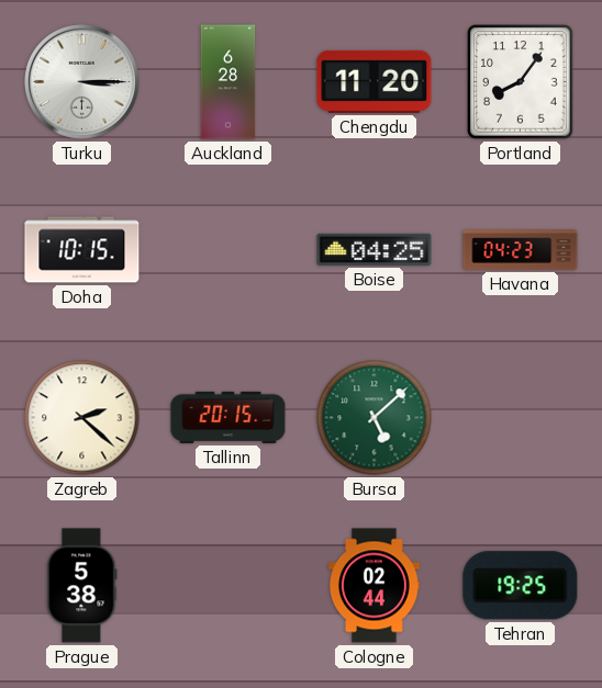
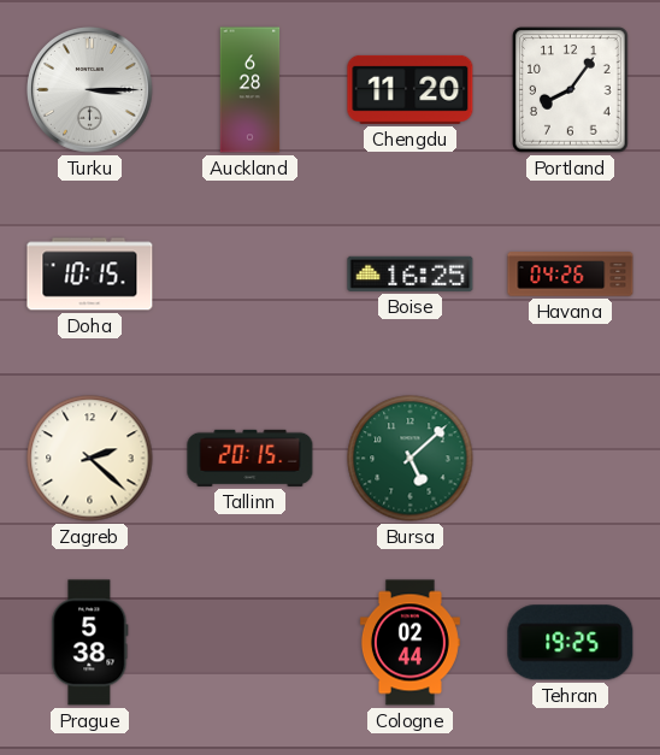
Boise: 04:25 -> 16:25 (411, 273)
Havana: 04:23 -> 04:26 (571, 275)
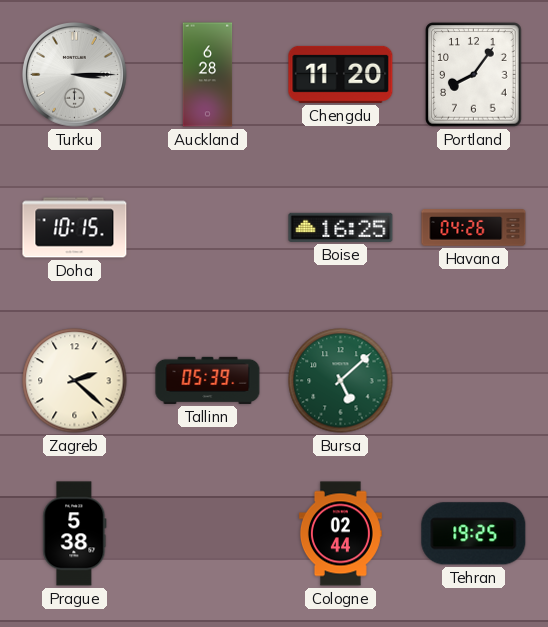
Tallinn: 20:15 -> 05:39 (208, 380)
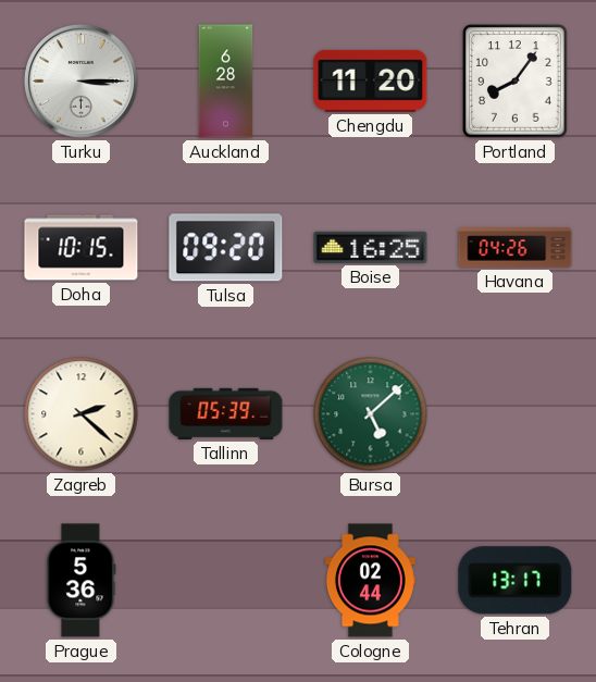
Tulsa: none -> 09:20 (226, 248)
Prague: 5:38 -> 5:36 (82, 581)
Tehran: 19:25 -> 13:17 (516, 581)
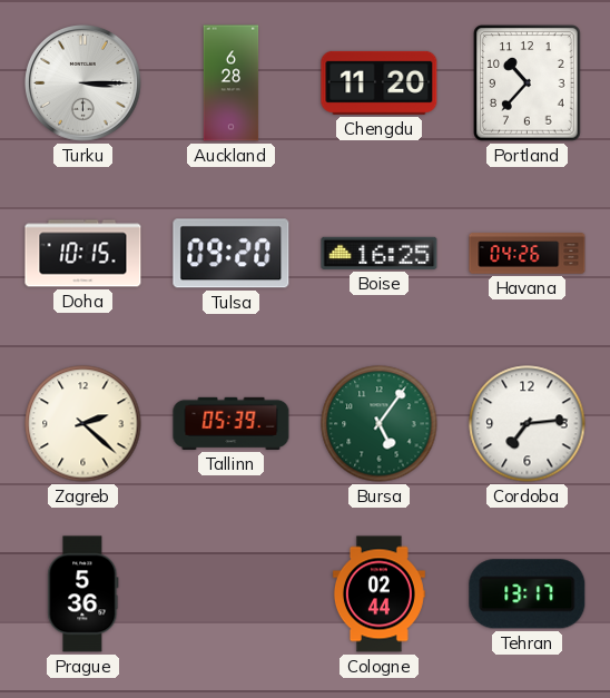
Portland: 8:06 -> 10:37 (528, 83)
Bursa: 5:08 -> 5:06 (380, 424)
Cordoba: none -> 7:14 (528, 424)
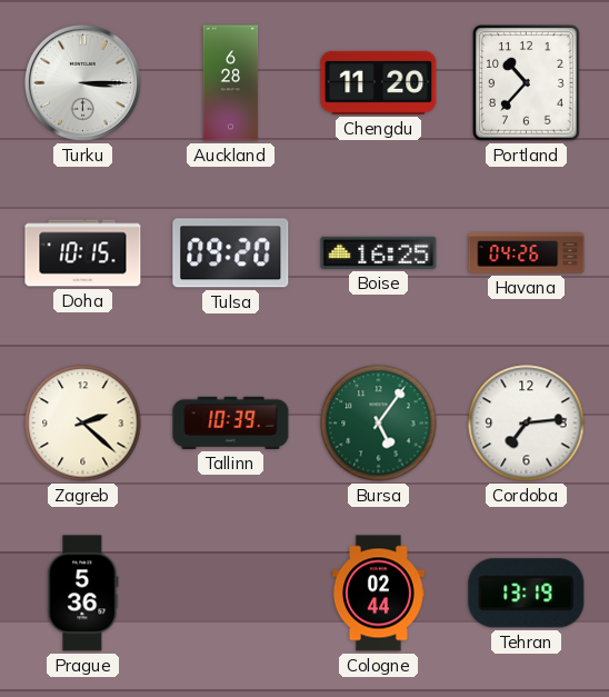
Tallinn: 05:39 -> 10:39 (231, 422)
Tehran: 13:17 -> 13:19 (527, 594)
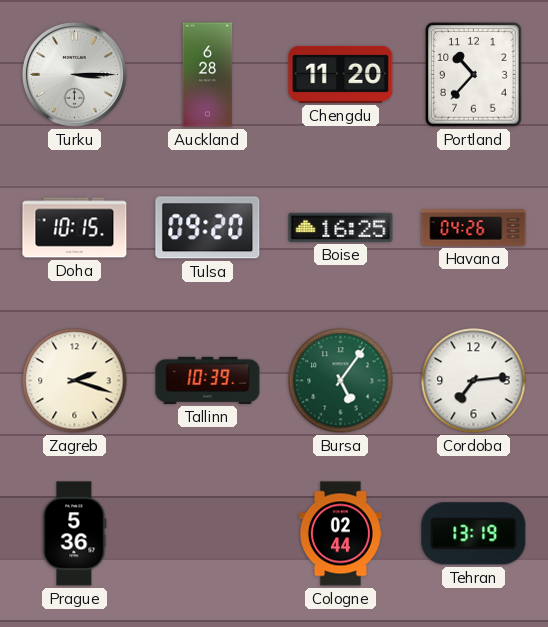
Zagreb: 2:22 -> 2:18 (75, 381)
